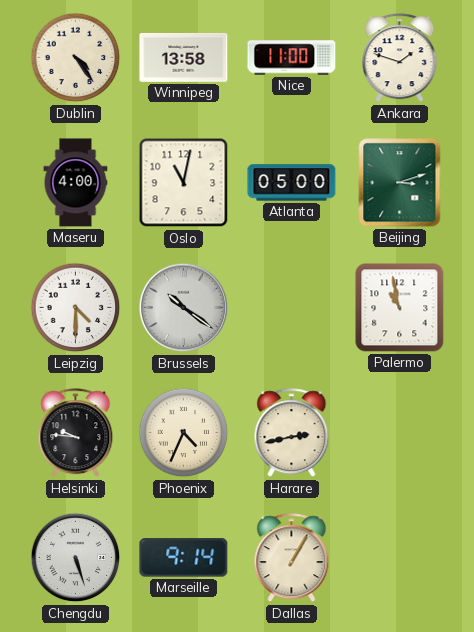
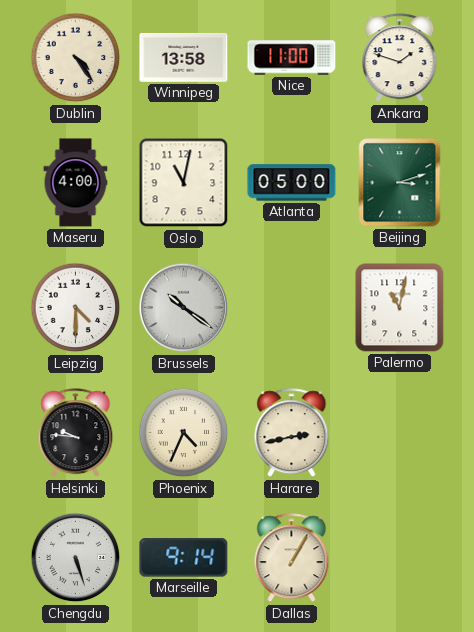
Palermo: 10:58 -> 11:02 (400, 308)
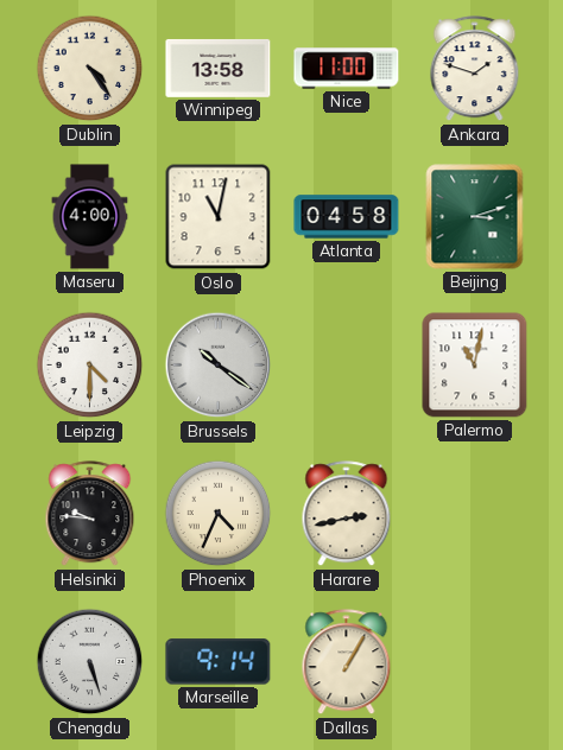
Atlanta: 05:00 -> 04:58 (347, 217)
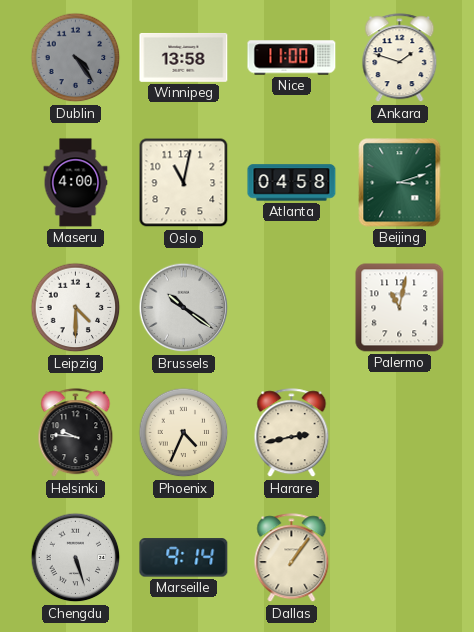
Dublin dial: cream -> grey (76, 58)
Dallas: 1:05 -> 1:06 (292, 558)
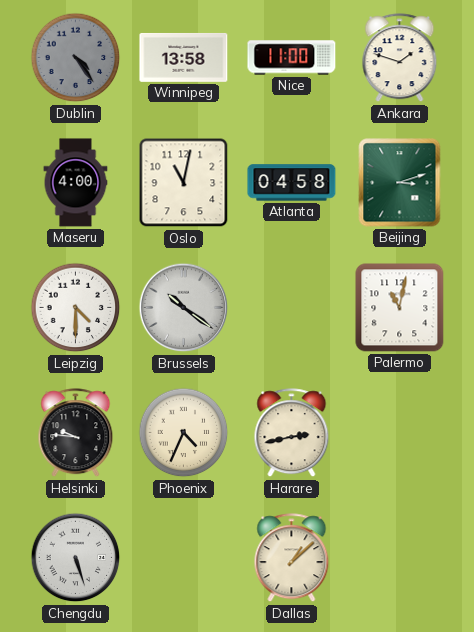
Marseille: 9:14 -> none (184, 558)
Dallas: 1:06 -> 1:08 (292, 558)
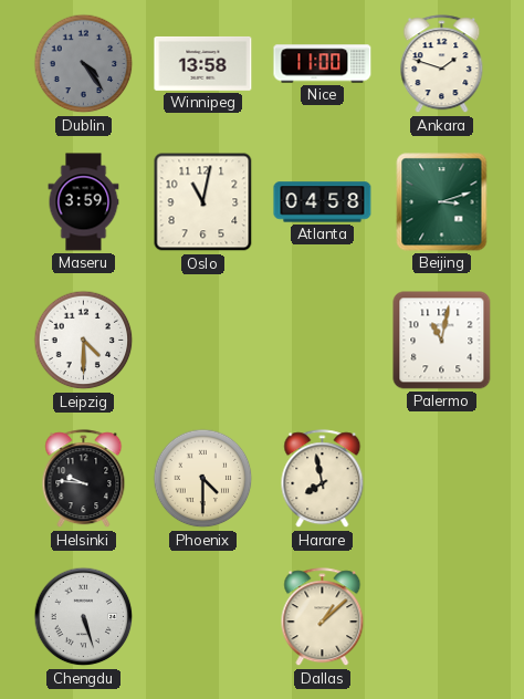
Maseru: 4:00 -> 3:59 (84, 202)
Brussels: 10:21 -> none (184, 308)
Phoenix: 4:34 -> 4:30 (203, 479)
Harare: 2:43 -> 7:58 (323, 479)
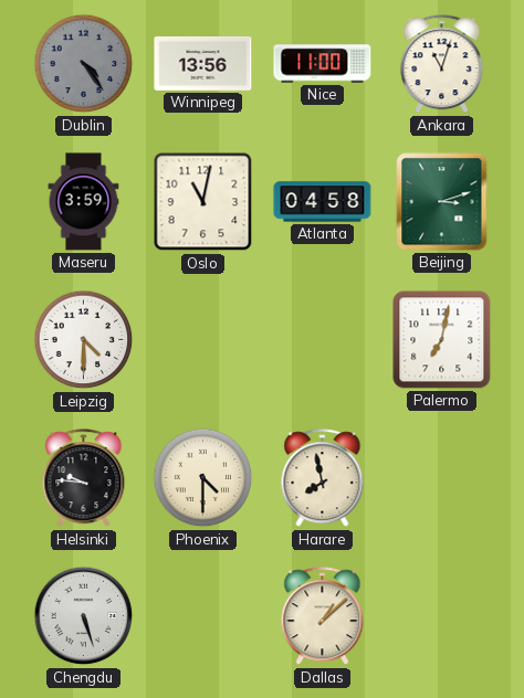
Winnipeg: 13:58 -> 13:56 (203, 63)
Ankara: 1:48 -> 11:03 (442, 64)
Palermo: 11:02 -> 7:02 (442, 340)
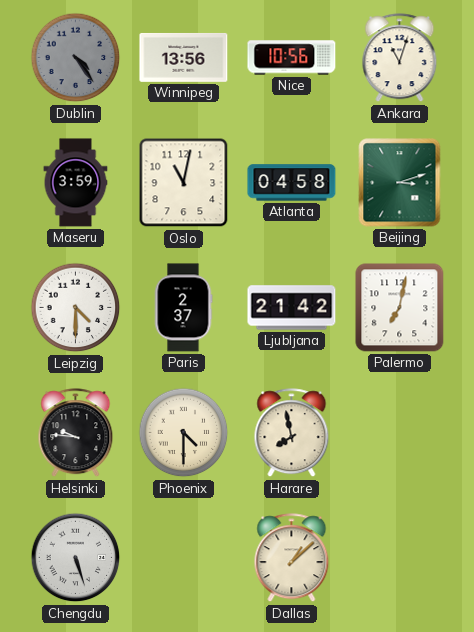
Nice: 11:00 -> 10:56 (292, 58)
Paris: none -> 2:37 (183, 308)
Ljubljana: none -> 21:42 (292, 308)
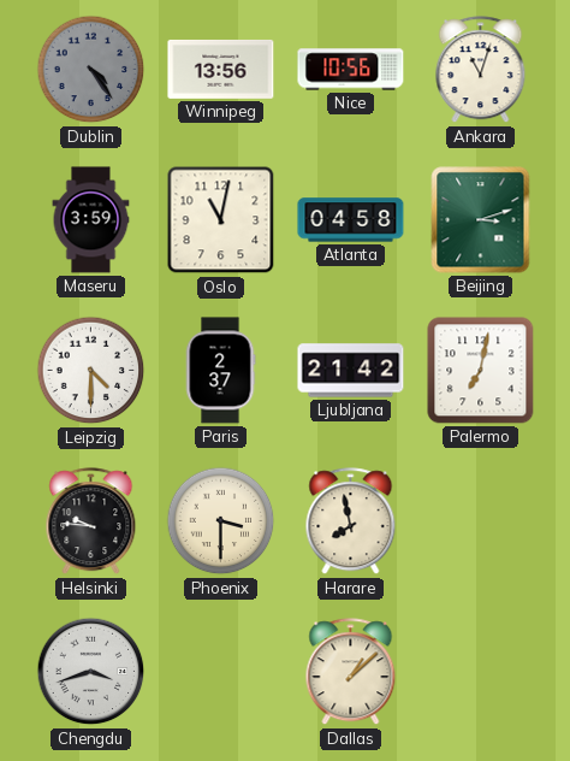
Phoenix: 4:30 -> 3:30 (221, 521)
Chengdu: 5:27 -> 3:42 (91, 672)
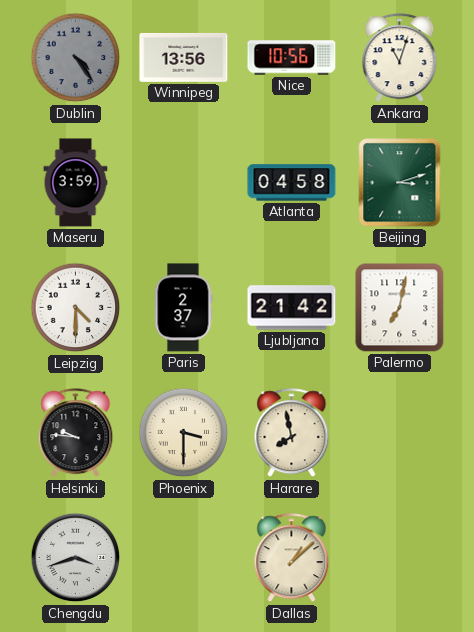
Oslo: 11:02 -> none (221, 220)
